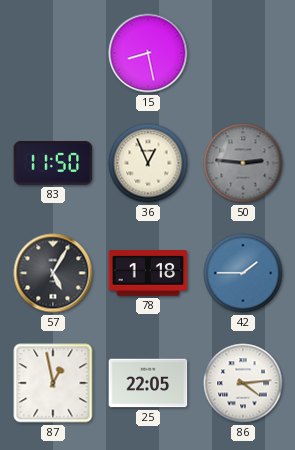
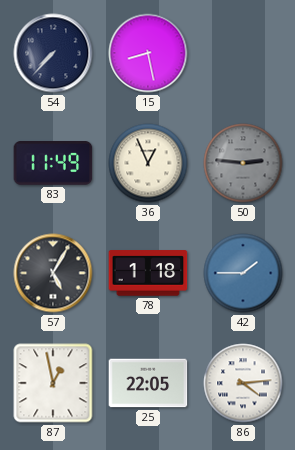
54: none -> 7:37 (53, 53)
83: 11:50 -> 11:49 (53, 164)
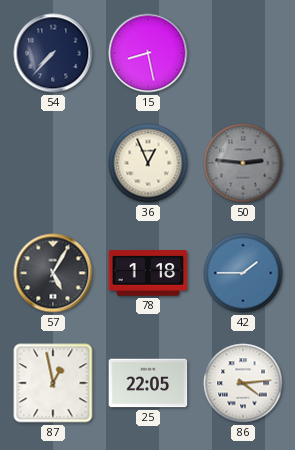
83: 11:49 -> none (53, 164)
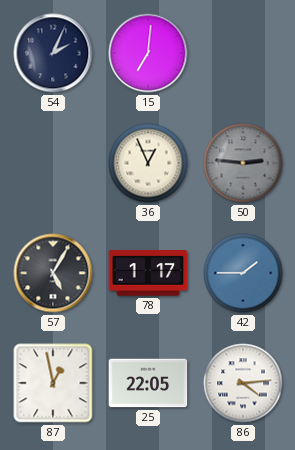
54: 7:37 -> 2:04 (53, 53)
15: 8:28 -> 7:01 (148, 53)
78: 1:18 -> 1:17 (148, 273)
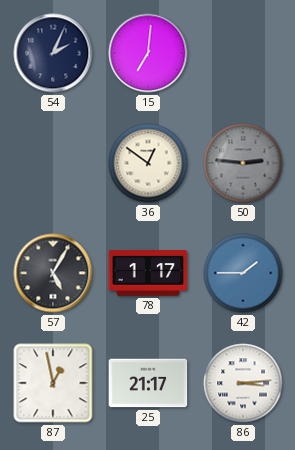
36: 12:56 -> 12:51 (148, 163)
25: 22:05 -> 21:17 (148, 383)
86: 4:14 -> 3:14 (243, 383)
